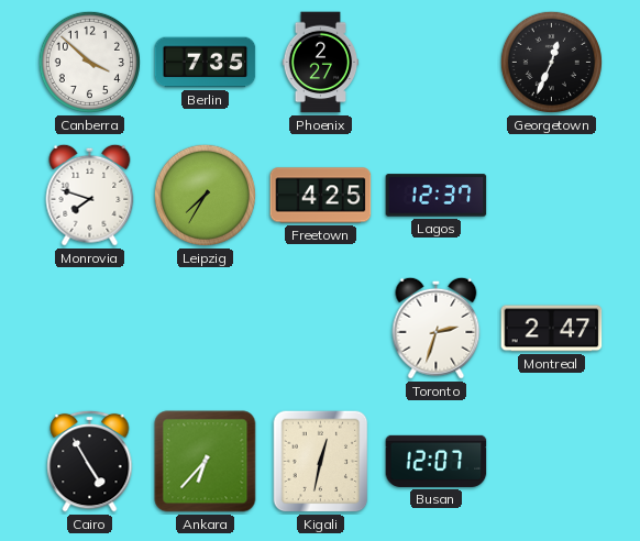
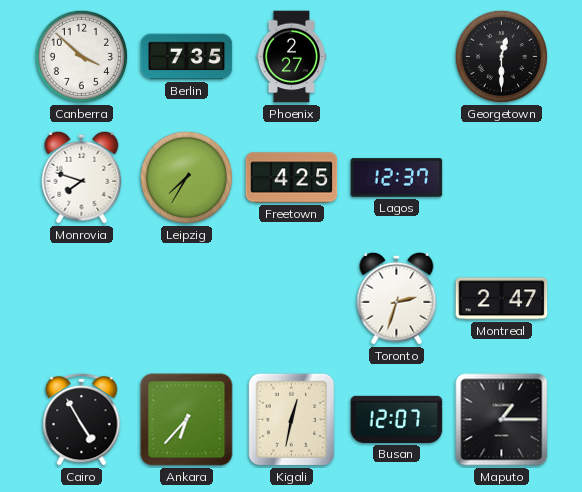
Georgetown: 12:34 -> 12:30 (501, 56)
Maputo: none -> 1:15 (502, 420)
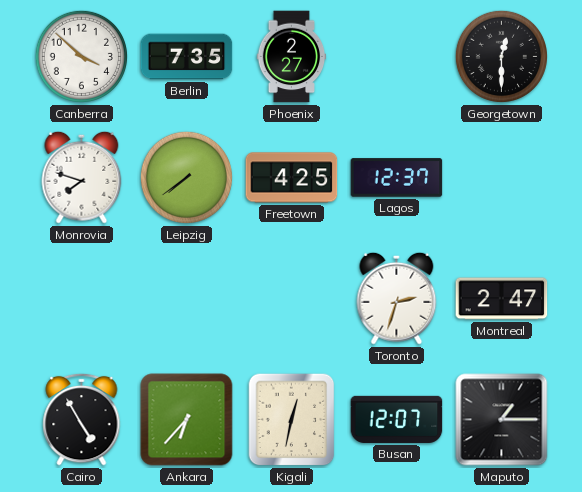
Leipzig: 7:35 -> 7:39 (186, 177)
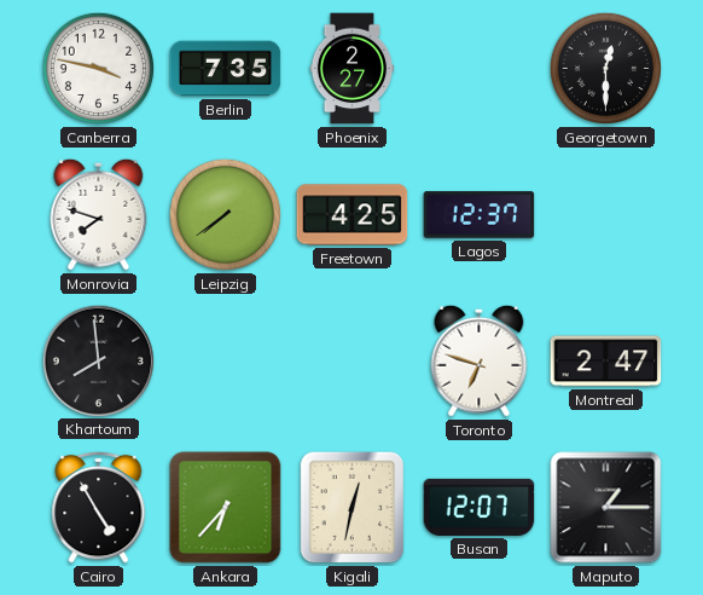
Canberra: 3:52 -> 3:47 (98, 68)
Khartoum: none -> 7:59 (98, 360)
Toronto: 2:33 -> 6:48 (480, 360)
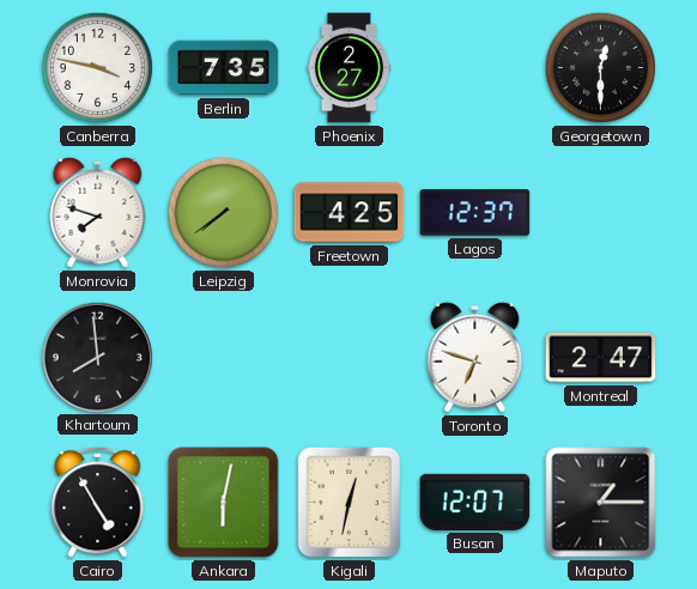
Ankara: 6:37 -> 6:02 (224, 503)
